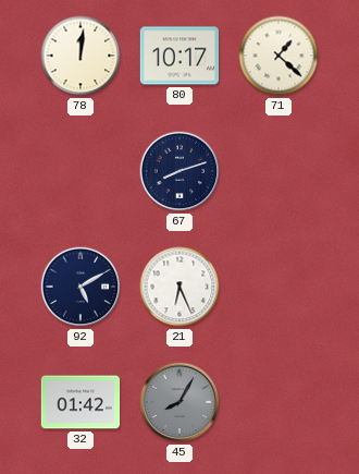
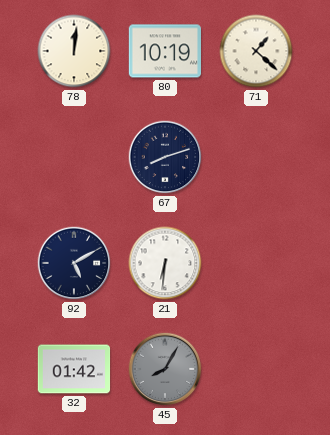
80: 10:17 -> 10:19 (165, 51)
21: 6:26 -> 6:31 (165, 263)
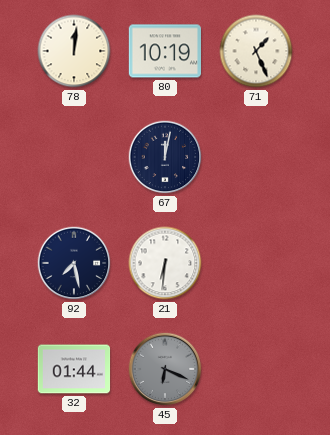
71: 1:22 -> 1:26 (256, 51)
67: 8:12 -> 12:02 (165, 157)
92: 5:10 -> 7:28 (74, 263)
32: 01:42 -> 01:44 (74, 369)
45: 8:05 -> 6:19 (165, 369)
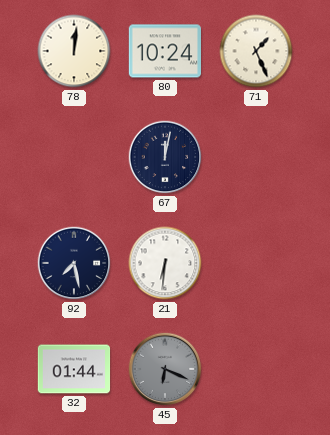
80: 10:19 -> 10:24 (165, 51)
